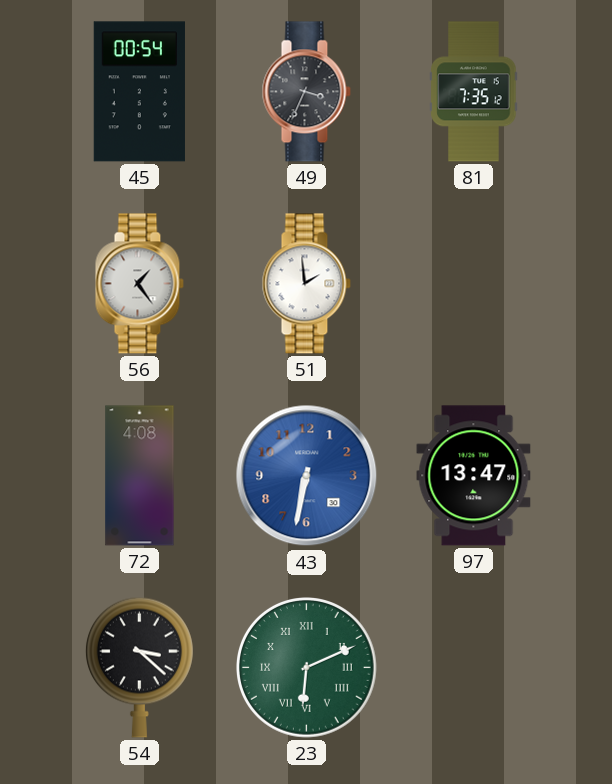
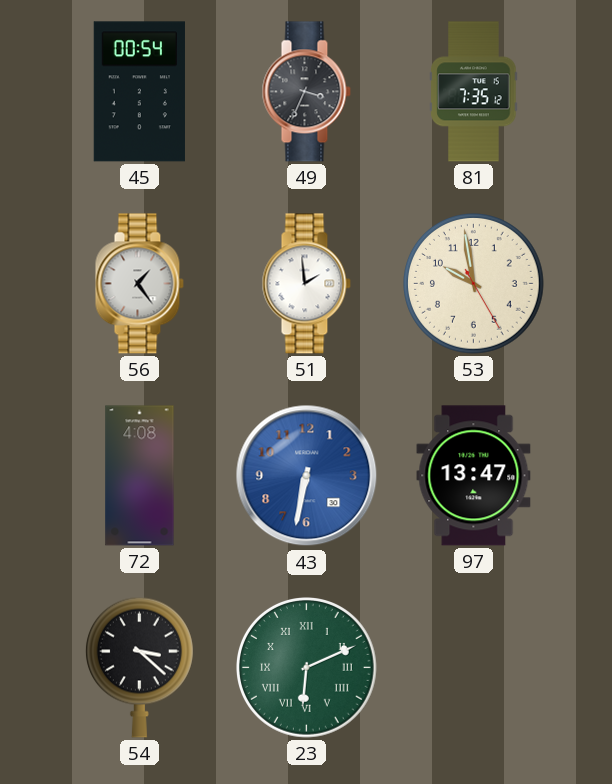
53: none -> 9:58 (474, 284)
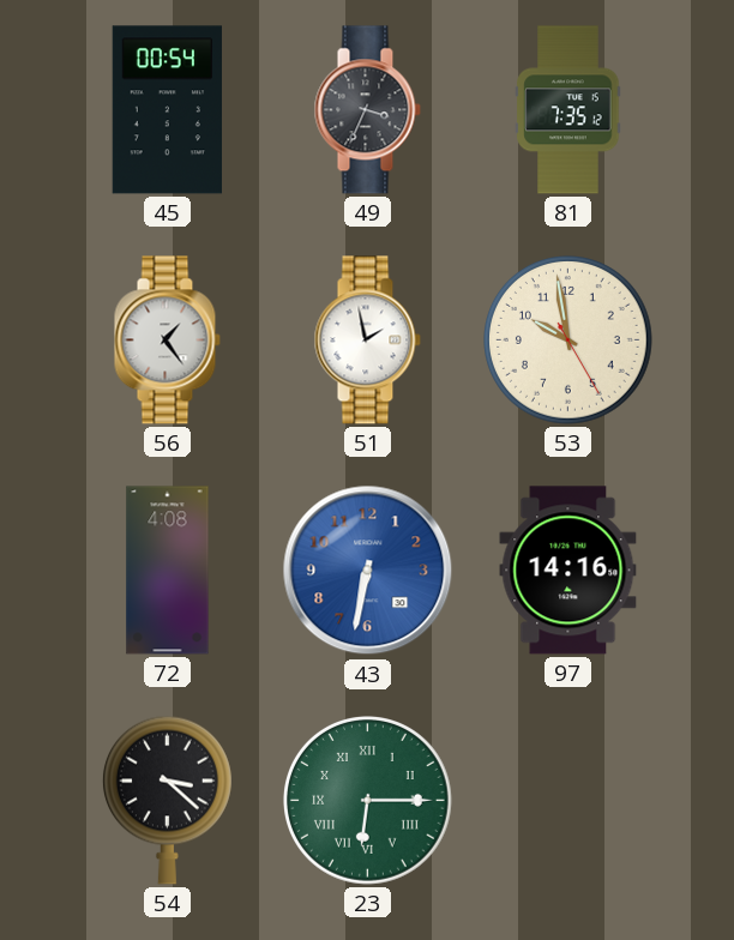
51: 1:59 -> 1:58 (367, 341)
97: 13:47 -> 14:16 (568, 571)
23: 6:11 -> 6:15 (368, 801)
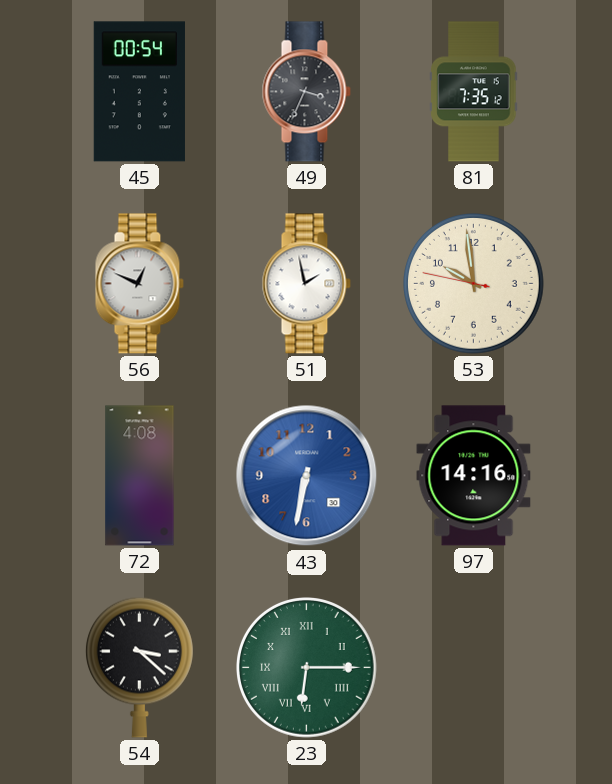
56: 1:24 -> 12:49 (139, 284)
53: 9:58:25 -> 9:58:47 (474, 284)
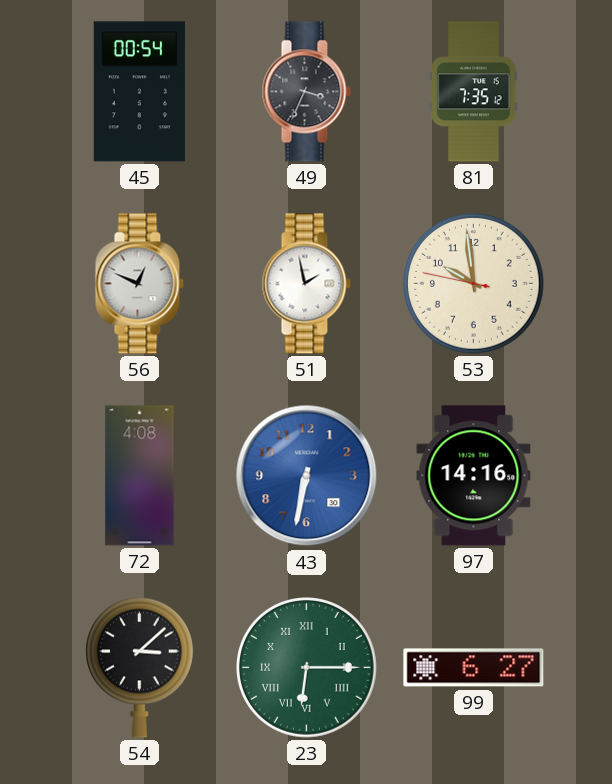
54: 3:22 -> 3:08 (139, 667)
99: none -> 6:27 (474, 668)
